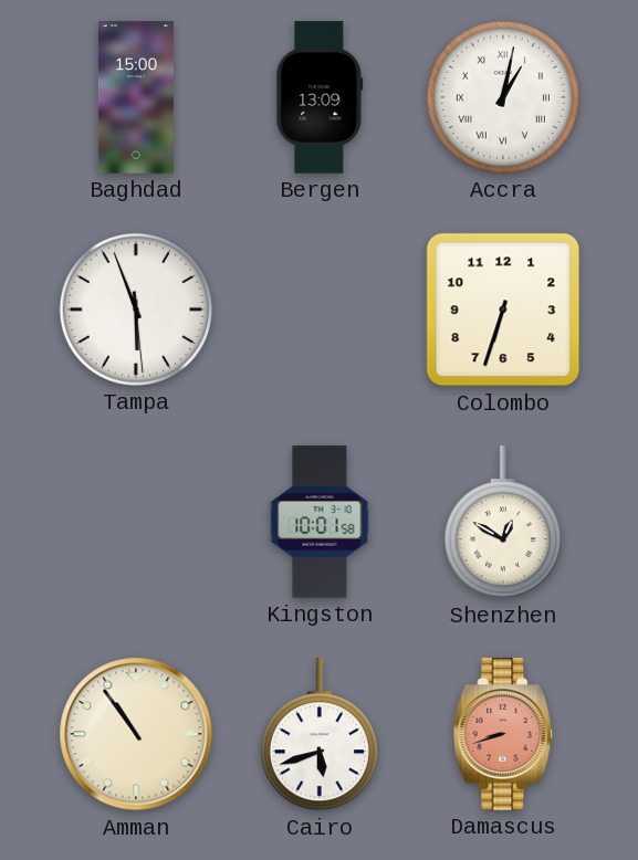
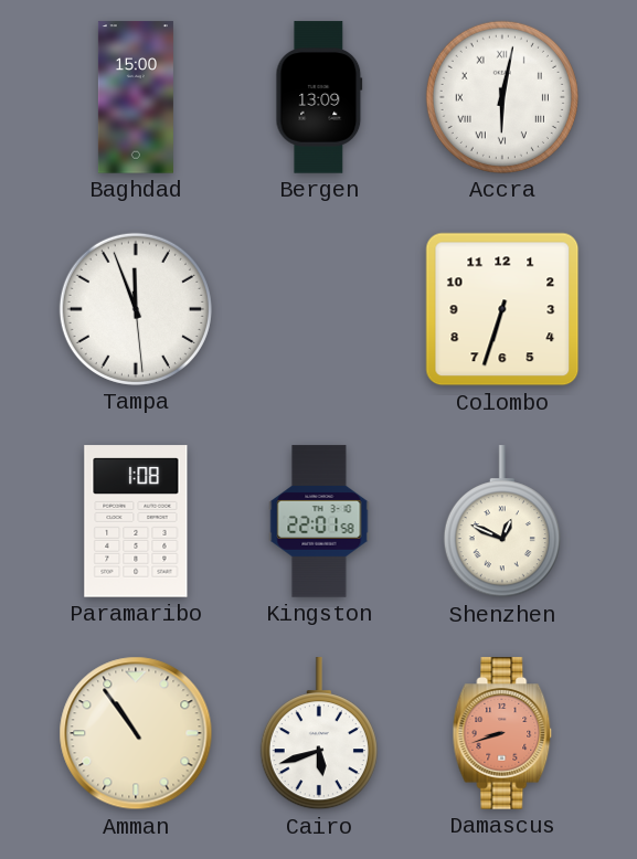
Accra: 1:02 -> 6:02 (502, 97)
Tampa: 5:56 -> 11:56 (136, 309)
Paramaribo: none -> 1:08 (136, 521)
Kingston: 10:01 -> 22:01 (319, 521)
Shenzhen: 12:50 -> 12:49 (502, 522)
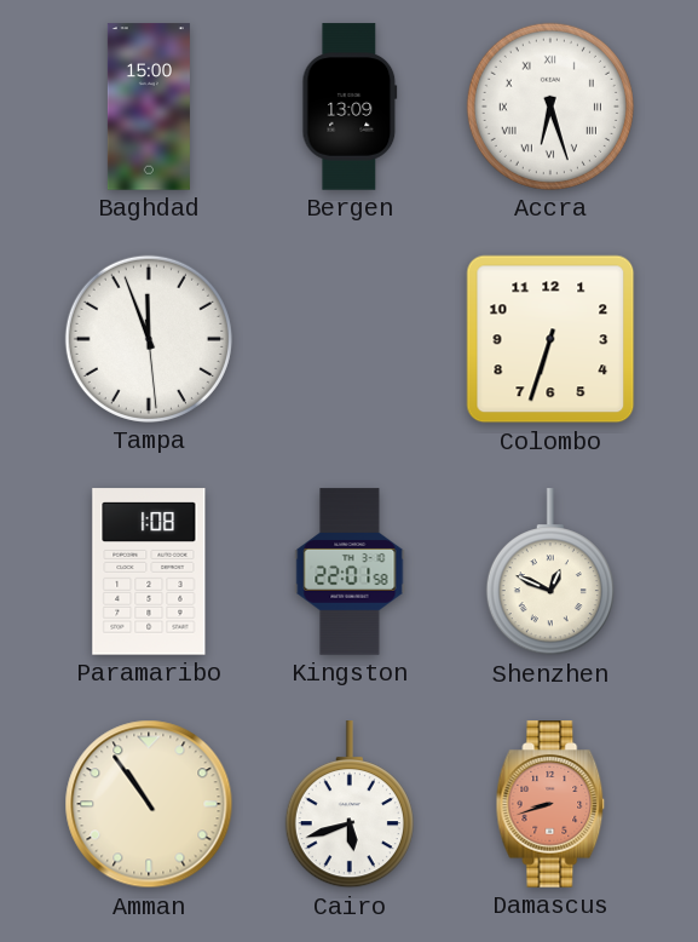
Accra: 6:02 -> 6:27 (550, 107)
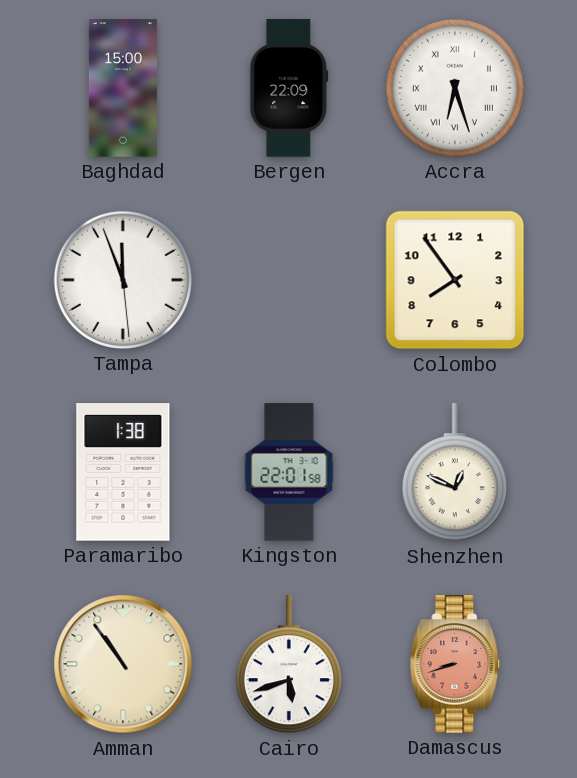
Bergen: 13:09 -> 22:09 (289, 88)
Colombo: 6:33 -> 7:54 (455, 280)
Paramaribo: 1:08 -> 1:38 (123, 472)
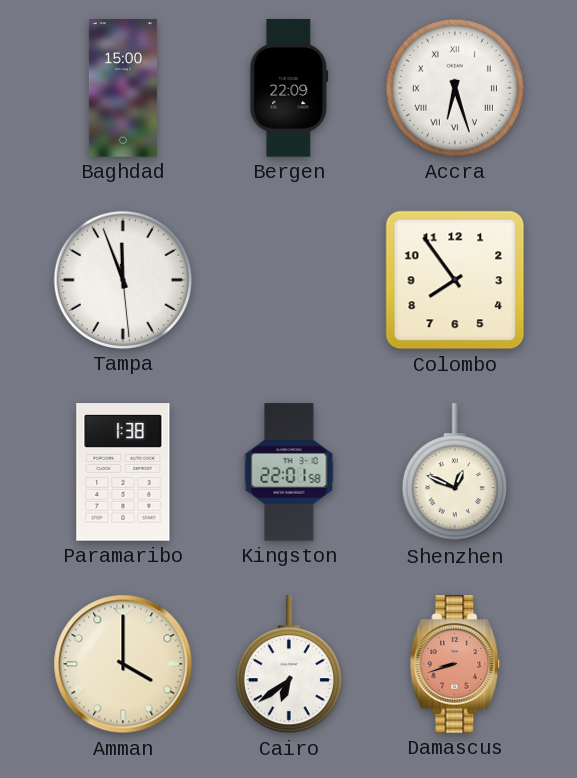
Amman: 10:54 -> 4:00 (123, 664)
Cairo: 5:42 -> 6:39 (289, 665)
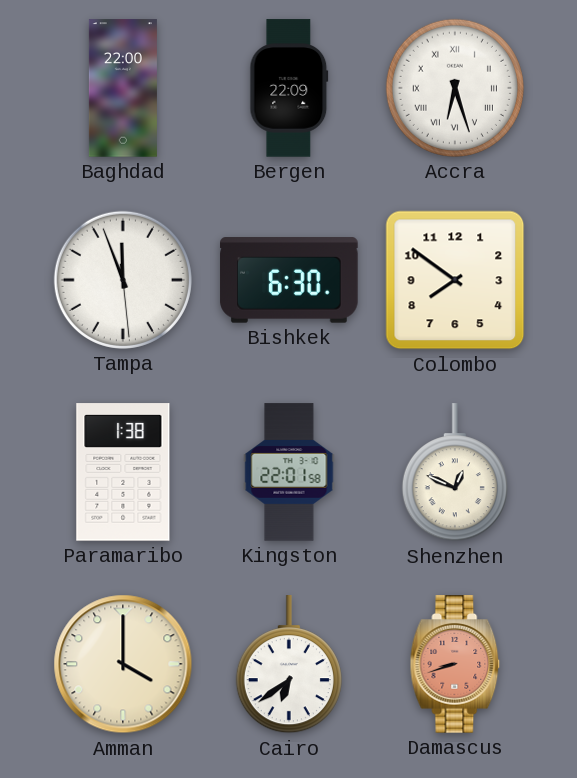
Baghdad: 15:00 -> 22:00 (123, 88)
Bishkek: none -> 6:30 (289, 280)
Colombo: 7:54 -> 7:51 (455, 280)
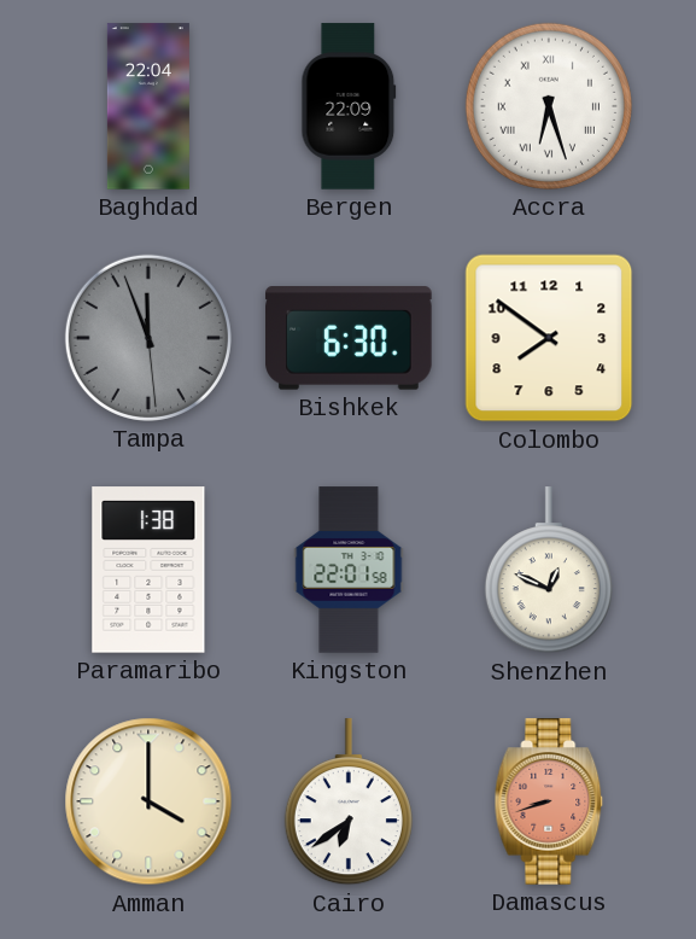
Baghdad: 22:00 -> 22:04 (148, 106)
Tampa dial: white -> grey (148, 338)
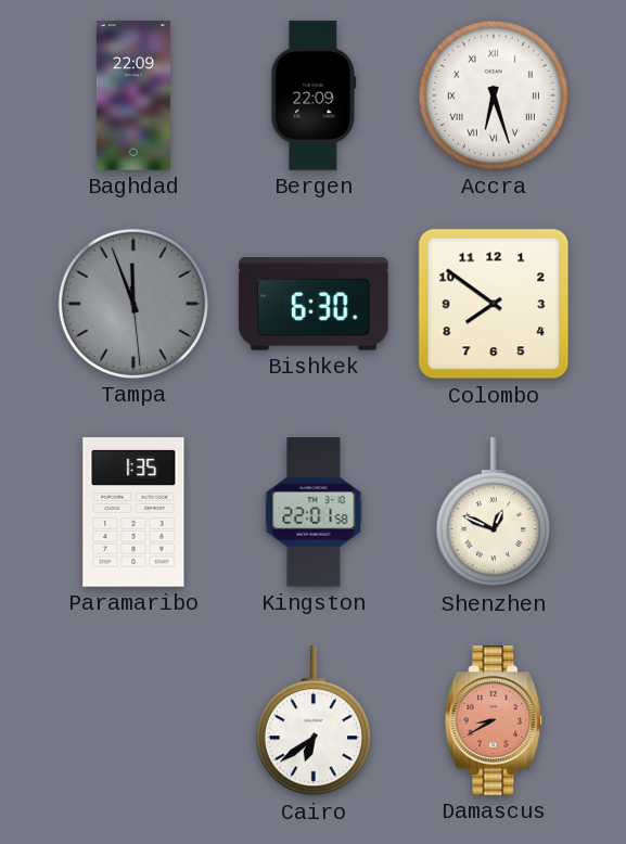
Baghdad: 22:04 -> 22:09 (133, 95)
Paramaribo: 1:38 -> 1:35 (133, 512)
Amman: 4:00 -> none (148, 801)
Damascus: 8:42 -> 8:40 (494, 720)
